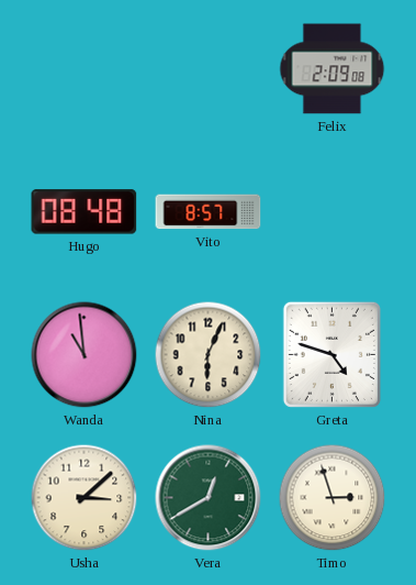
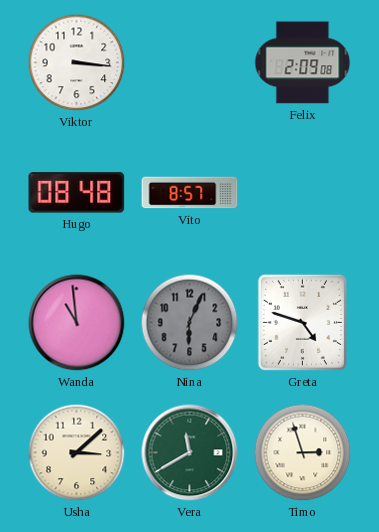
Viktor: none -> 3:16 (77, 63)
Nina dial: cream -> grey (190, 323)
Vera: 12:40 -> 11:40 (190, 453)
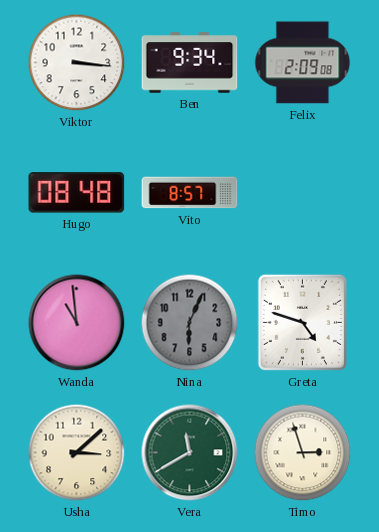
Ben: none -> 9:34 (190, 63)
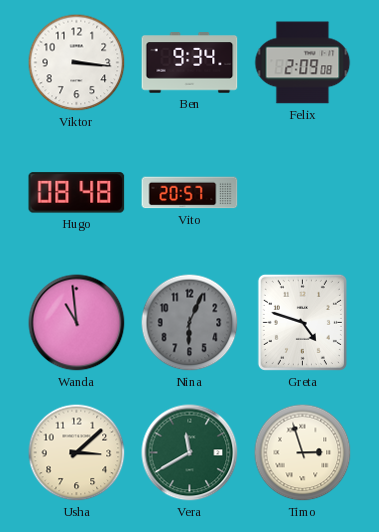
Vito: 8:57 -> 20:57 (190, 193)
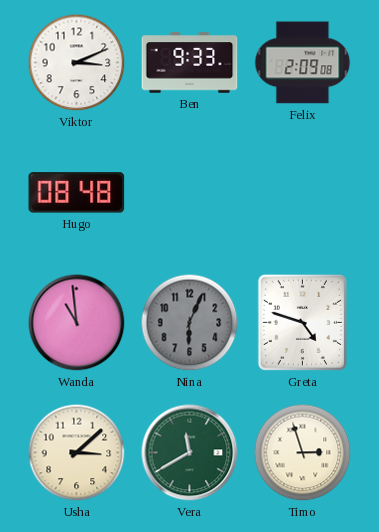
Viktor: 3:16 -> 3:11 (77, 63)
Ben: 9:34 -> 9:33 (190, 63)
Vito: 20:57 -> none (190, 193)
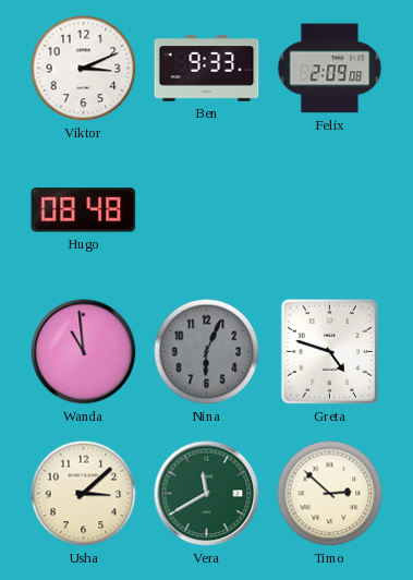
Timo: 2:57 -> 2:52 (330, 494)
